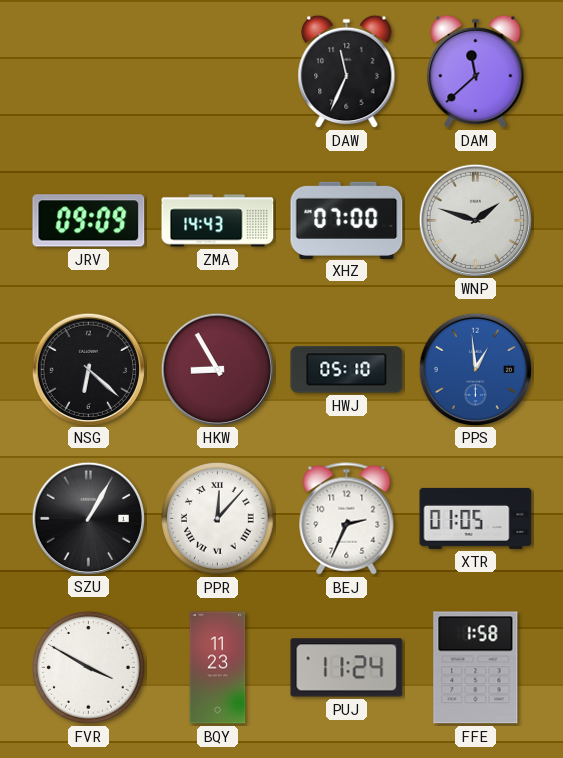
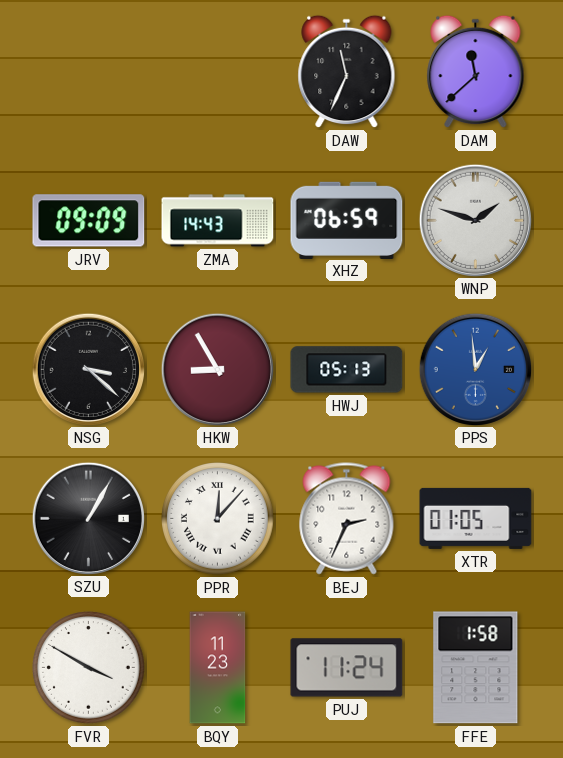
XHZ: 07:00 -> 06:59 (347, 220)
NSG: 6:22 -> 3:22 (88, 369)
HWJ: 05:10 -> 05:13 (347, 370)
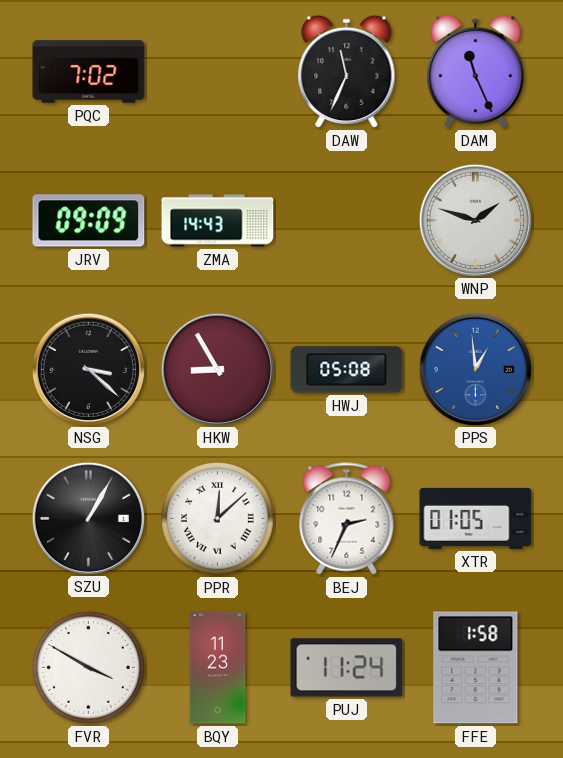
PQC: none -> 7:02 (89, 72)
DAM: 11:38 -> 11:26 (476, 72)
XHZ: 06:59 -> none (347, 220)
HWJ: 05:13 -> 05:08 (347, 370)
PPR: 12:07 -> 12:08 (218, 519)
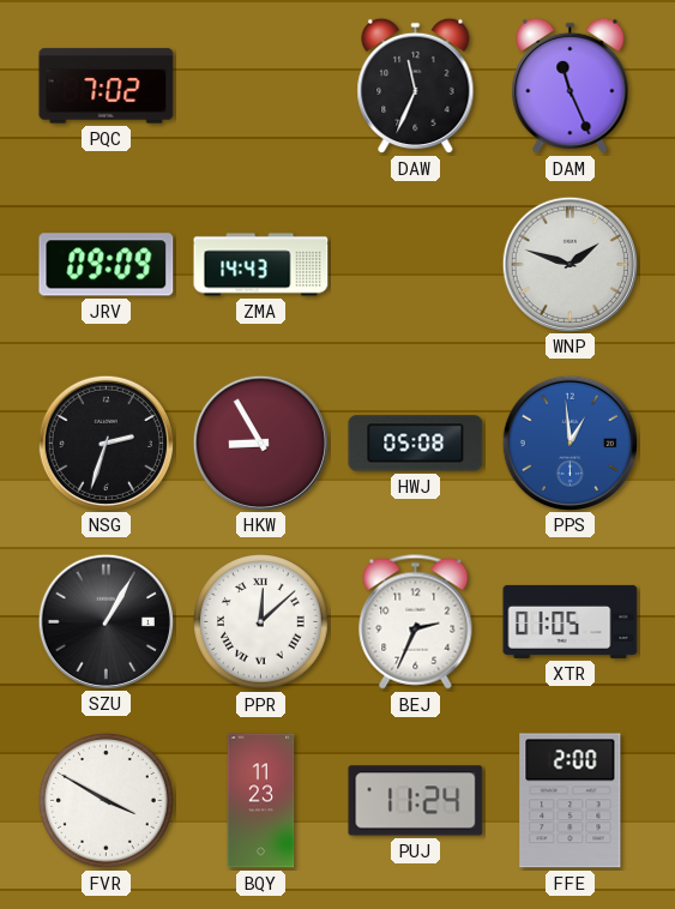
NSG: 3:22 -> 2:33 (106, 443)
FFE: 1:58 -> 2:00 (571, 801)
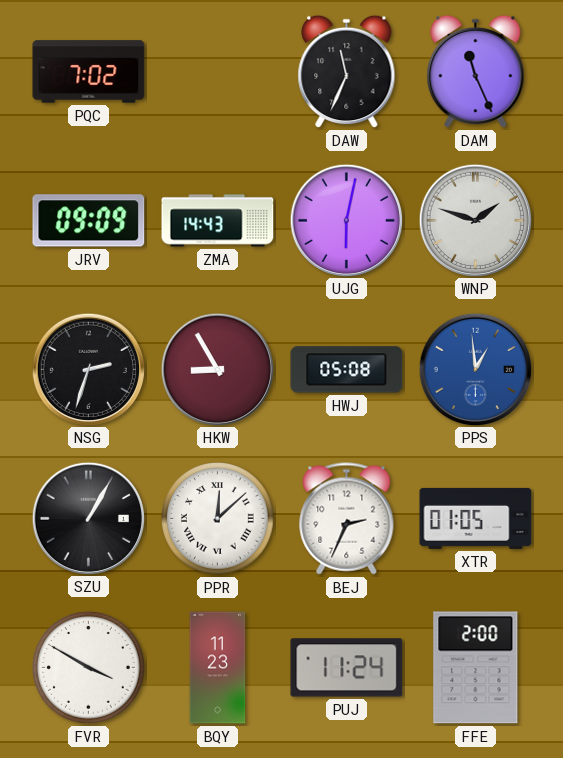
UJG: none -> 6:02 (346, 220)
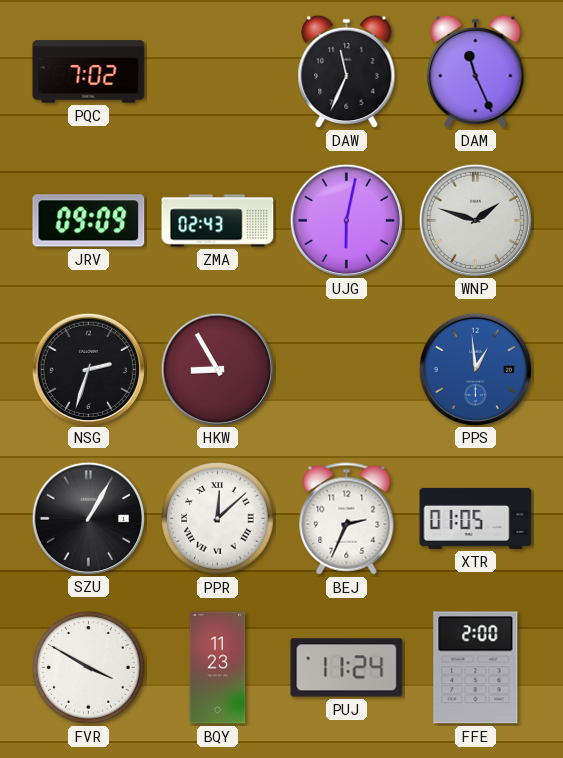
ZMA: 14:43 -> 02:43 (218, 221)
HWJ: 05:08 -> none (347, 370)
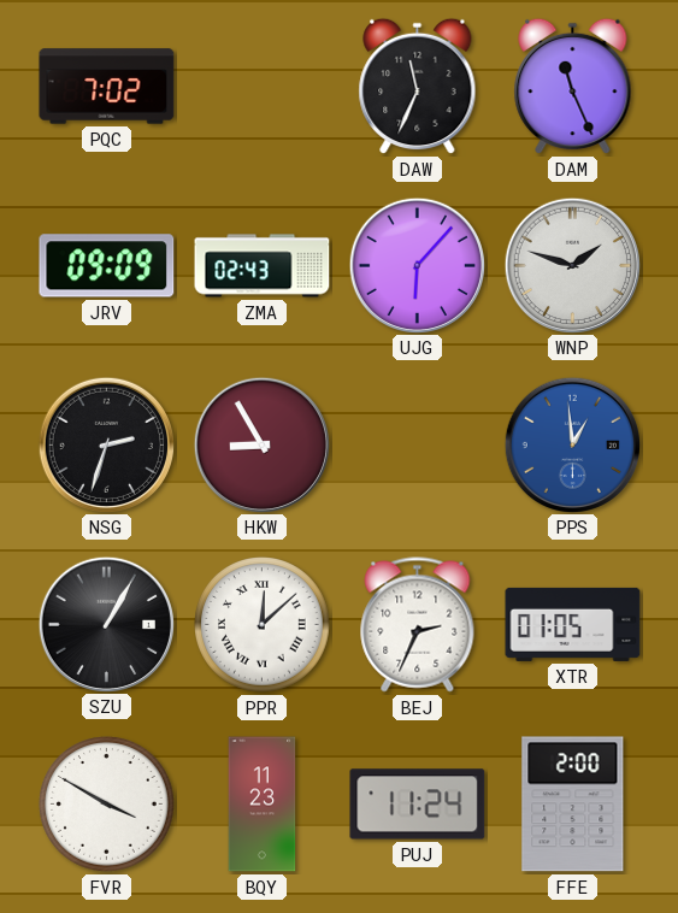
UJG: 6:02 -> 6:07 (417, 265)
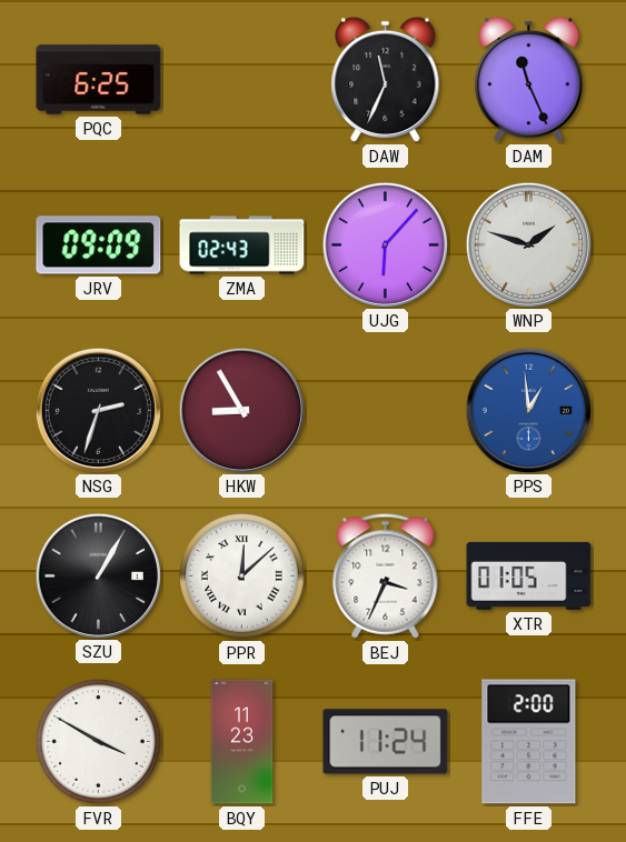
PQC: 7:02 -> 6:25 (99, 80)
BEJ: 2:34 -> 3:34 (386, 577)
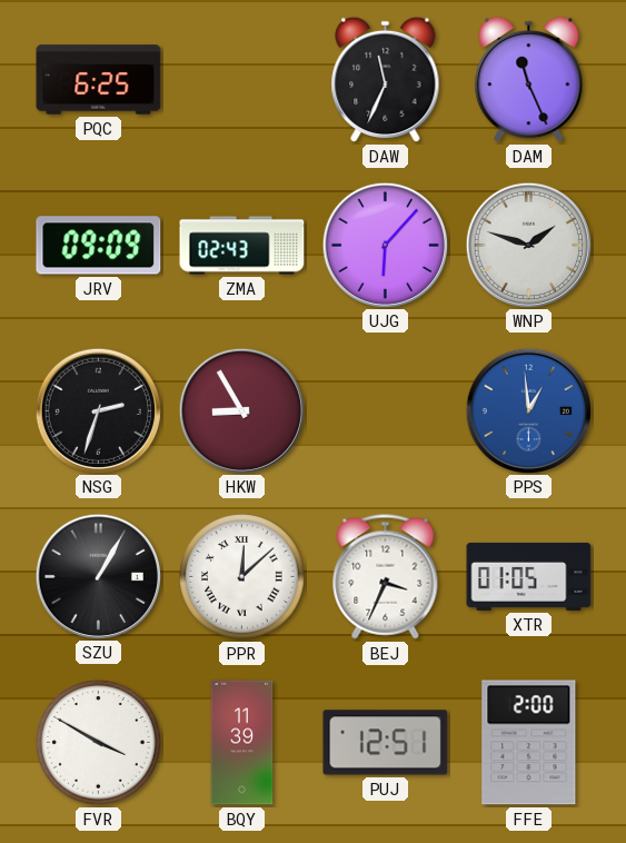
BQY: 11:23 -> 11:39 (242, 743)
PUJ: 11:24 -> 12:51 (386, 743)
